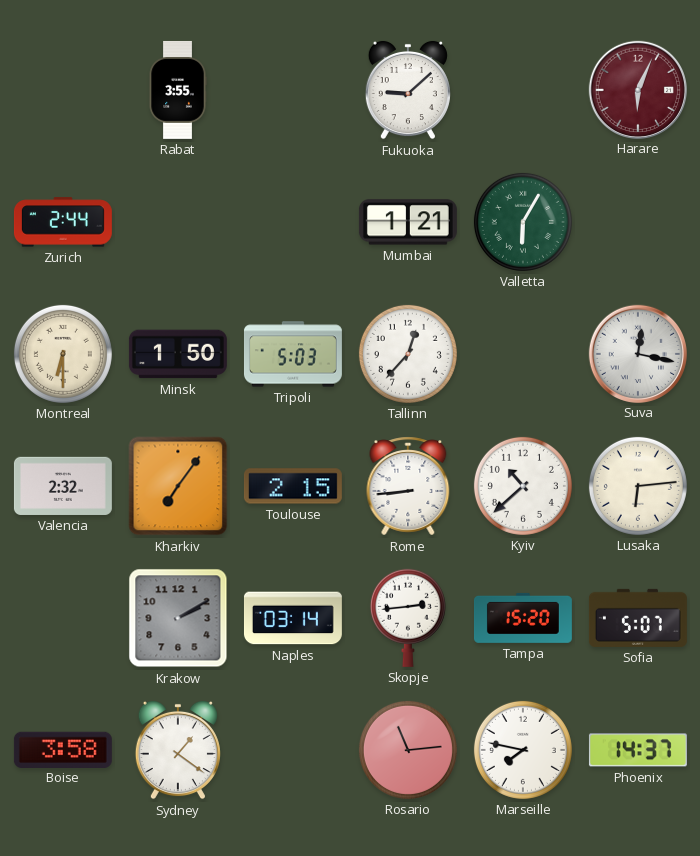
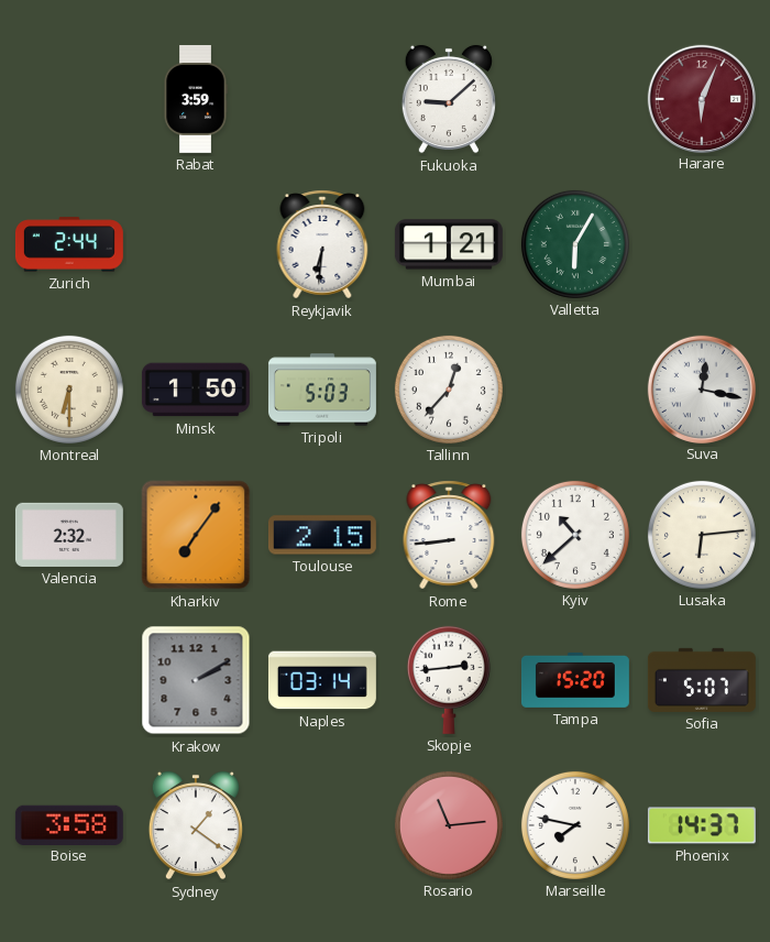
Rabat: 3:55 -> 3:59 (196, 99)
Reykjavik: none -> 6:31 (322, 244)
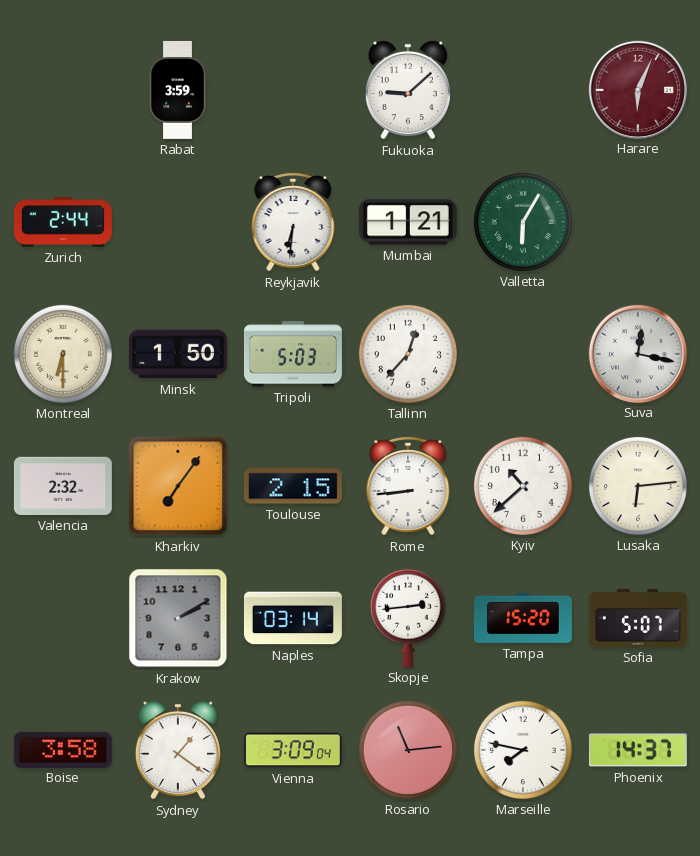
Vienna: none -> 3:09 (293, 750)
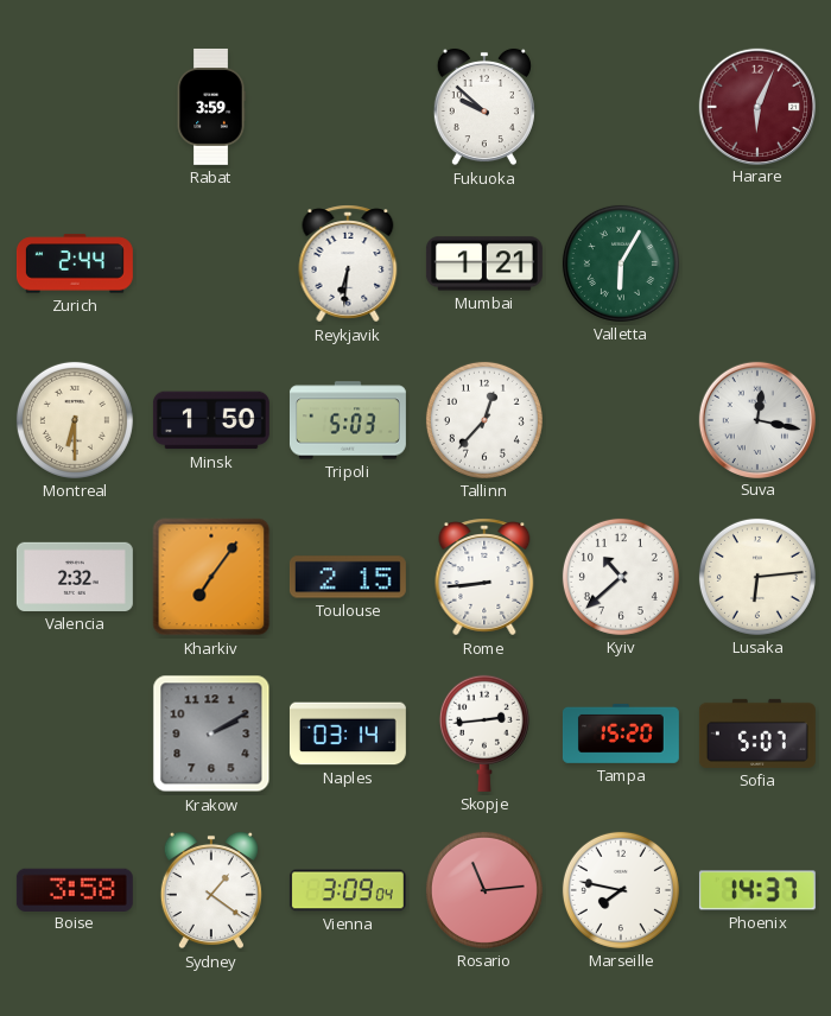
Fukuoka: 9:08 -> 9:52 (484, 107)
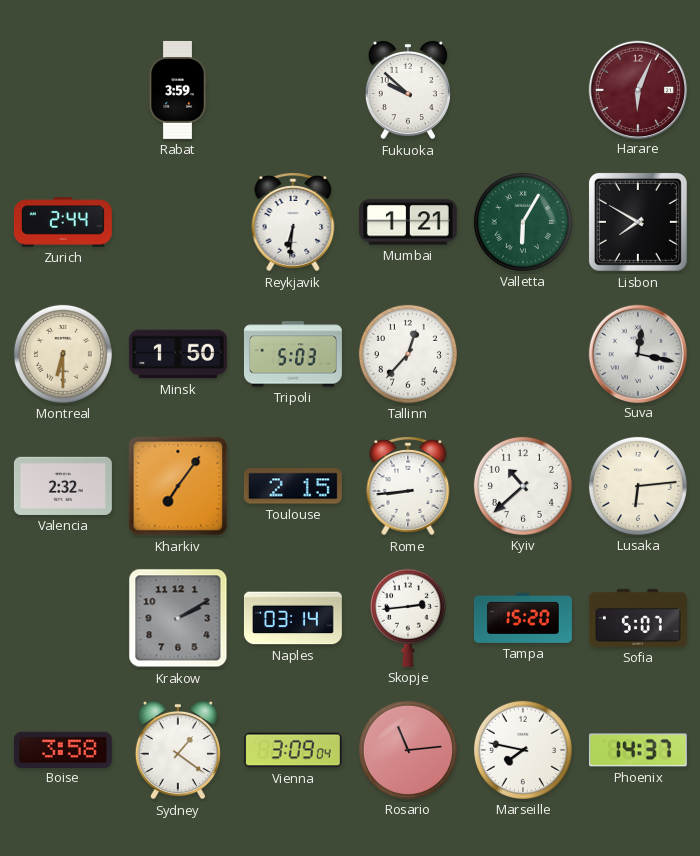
Lisbon: none -> 7:50 (638, 222)
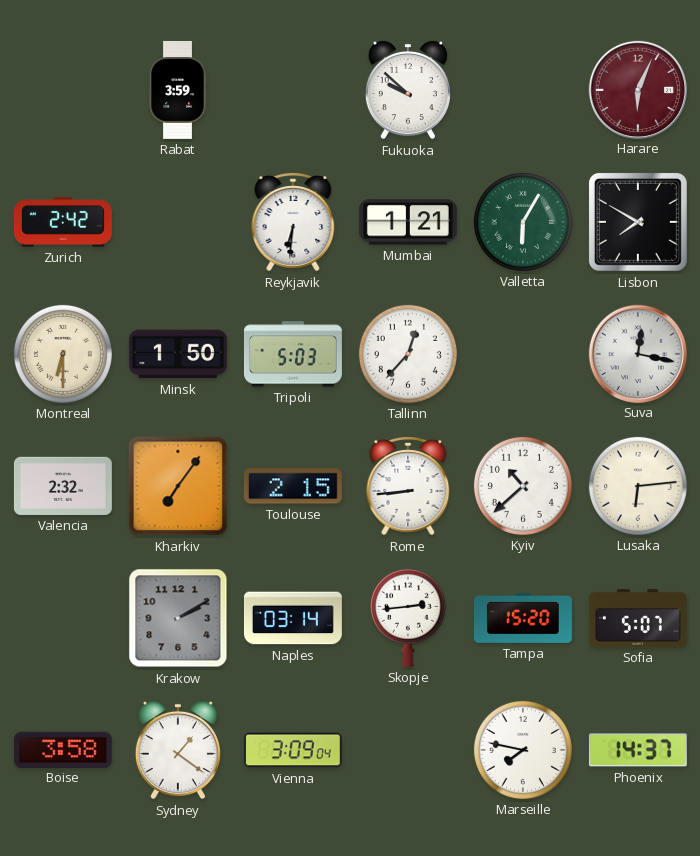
Zurich: 2:44 -> 2:42 (63, 222)
Rosario: 11:14 -> none (408, 750)
